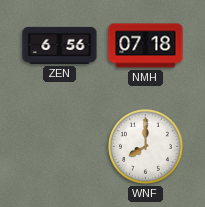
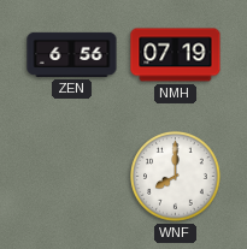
NMH: 07:18 -> 07:19 (176, 55)
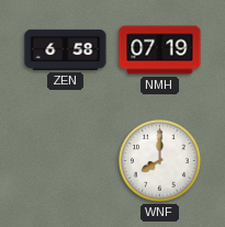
ZEN: 6:56 -> 6:58 (66, 49)
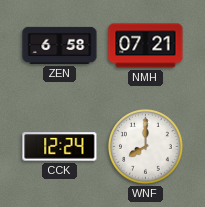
NMH: 07:19 -> 07:21 (146, 46)
CCK: none -> 12:24 (60, 147)
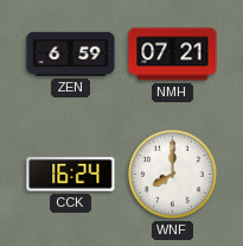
ZEN: 6:58 -> 6:59 (71, 53)
CCK: 12:24 -> 16:24 (71, 175)
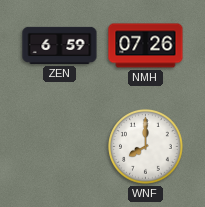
NMH: 07:21 -> 07:26 (146, 46)
CCK: 16:24 -> none (71, 175)
